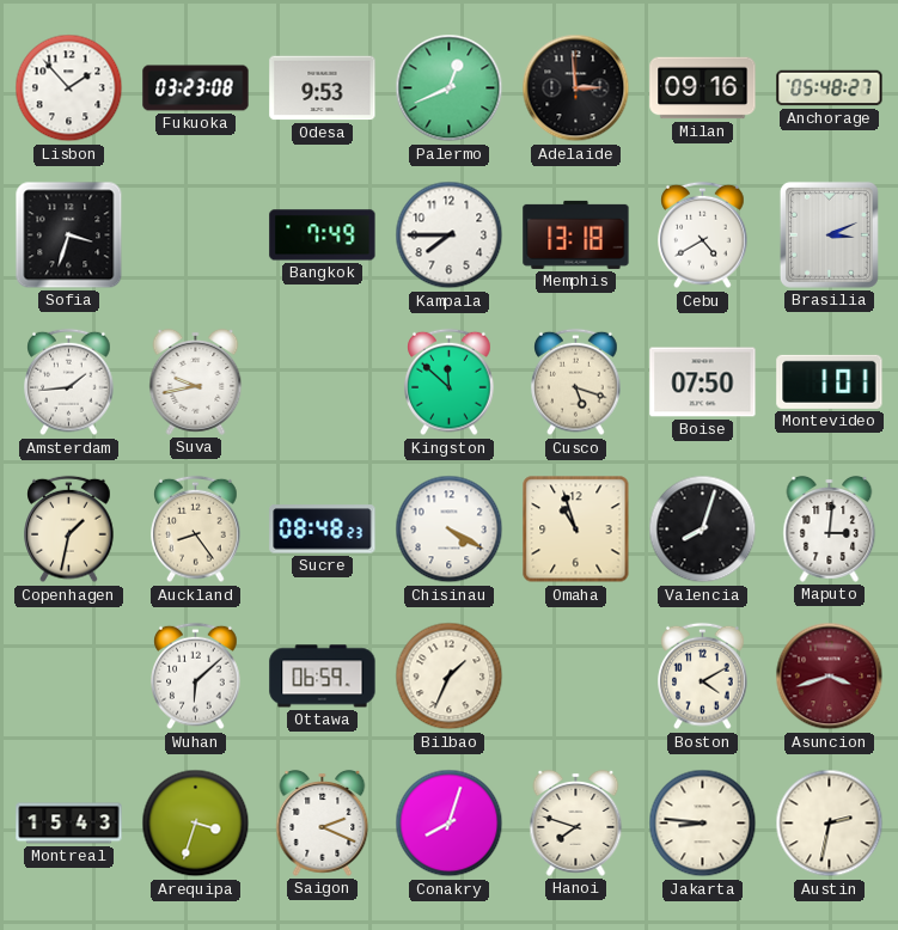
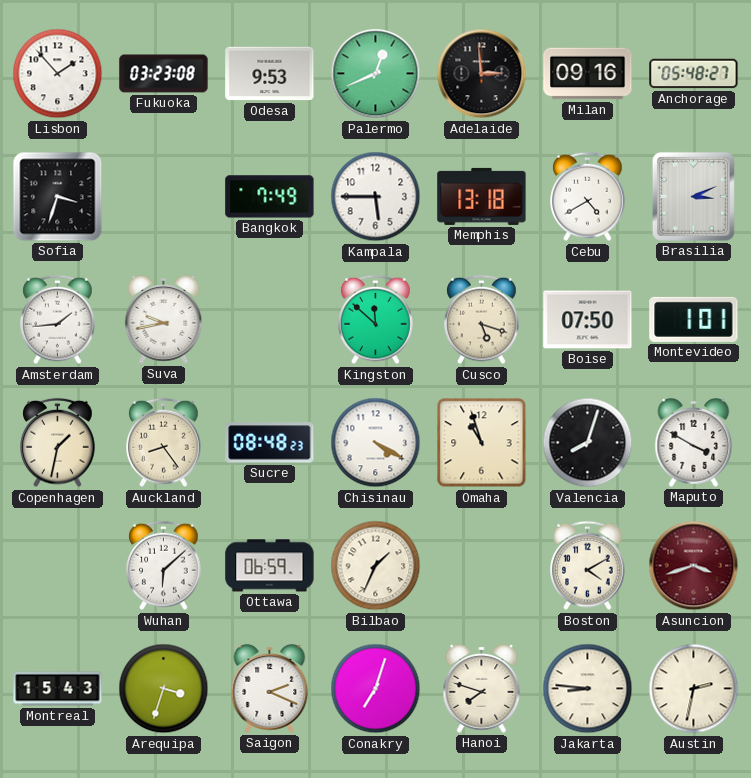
Kampala: 7:45 -> 5:45 (376, 197)
Maputo: 3:01 -> 3:50 (694, 443)
Conakry: 8:03 -> 7:03 (376, 689)
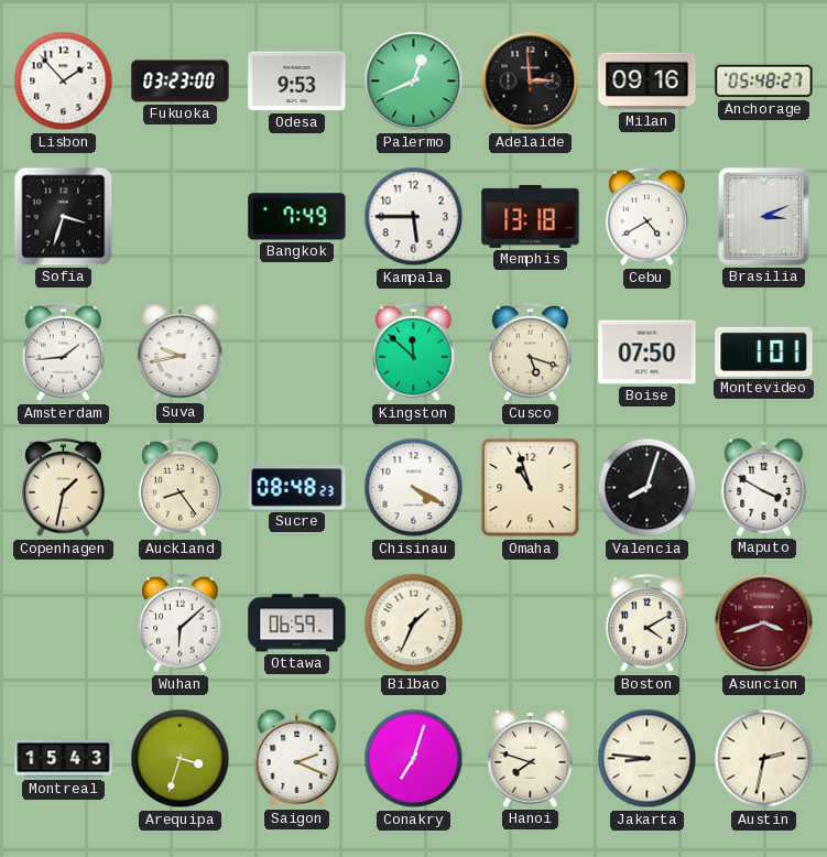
Fukuoka: 03:23:08 -> 03:23:00 (181, 82)
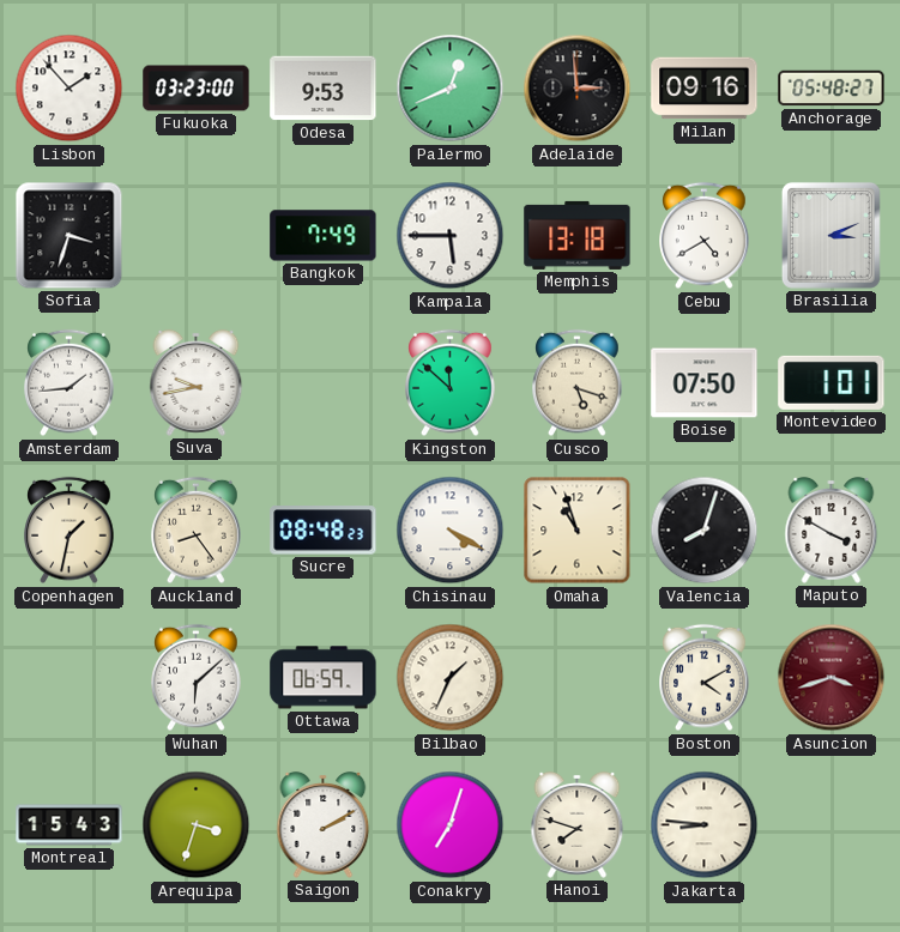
Saigon: 2:19 -> 2:10 (324, 825)
Austin: 2:32 -> none (764, 759)
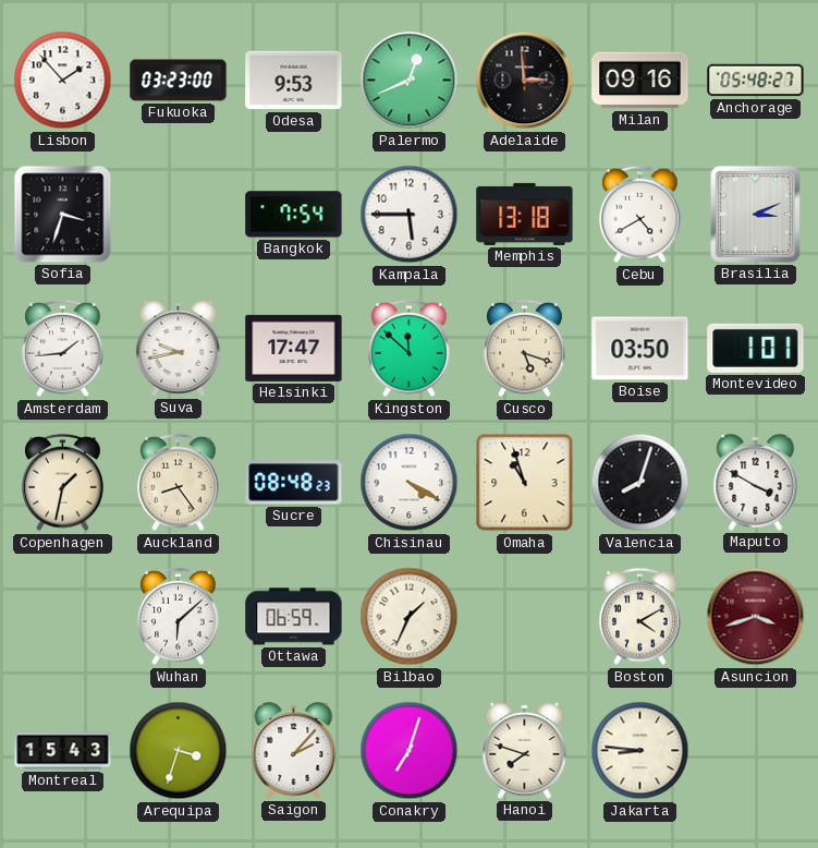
Bangkok: 7:49 -> 7:54 (294, 215)
Helsinki: none -> 17:47 (294, 348)
Boise: 07:50 -> 03:50 (640, 349)
Saigon: 2:10 -> 2:07 (294, 751)
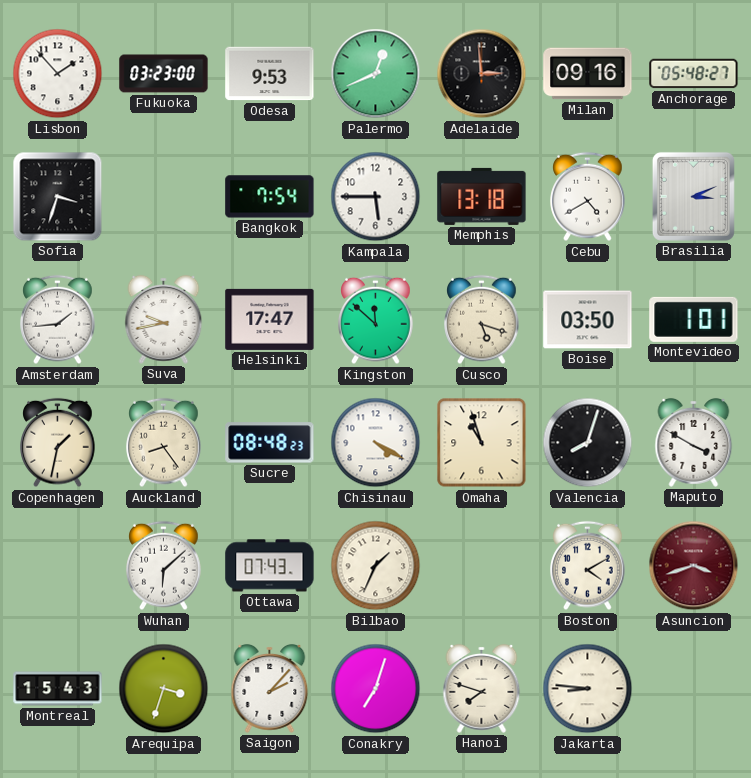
Ottawa: 06:59 -> 07:43 (270, 566)
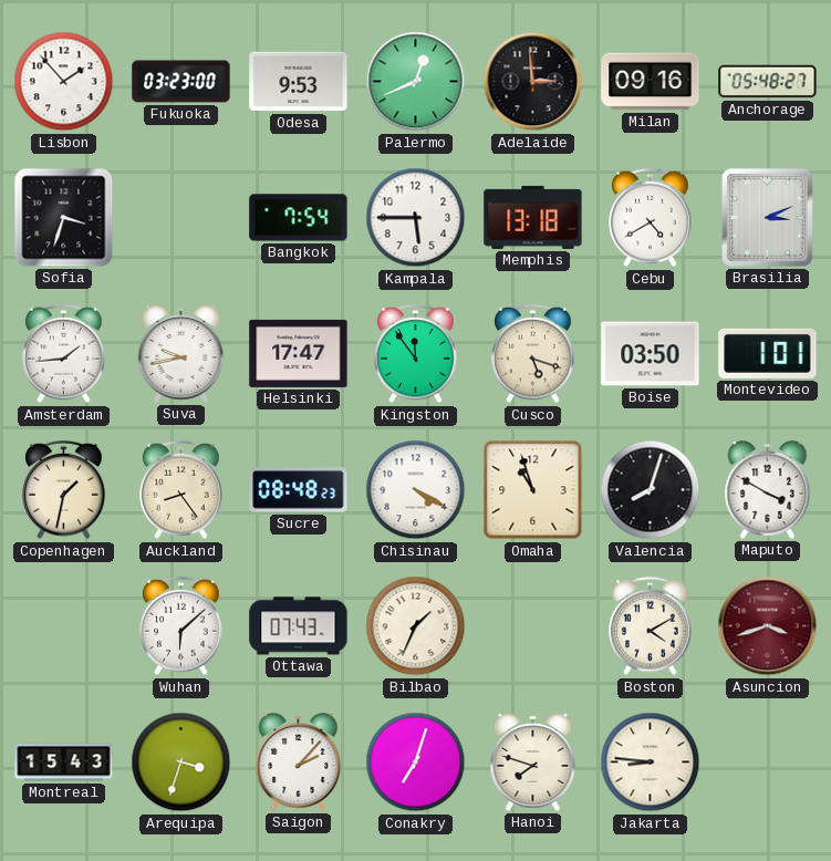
Kingston: 11:52 -> 11:54 (416, 354)
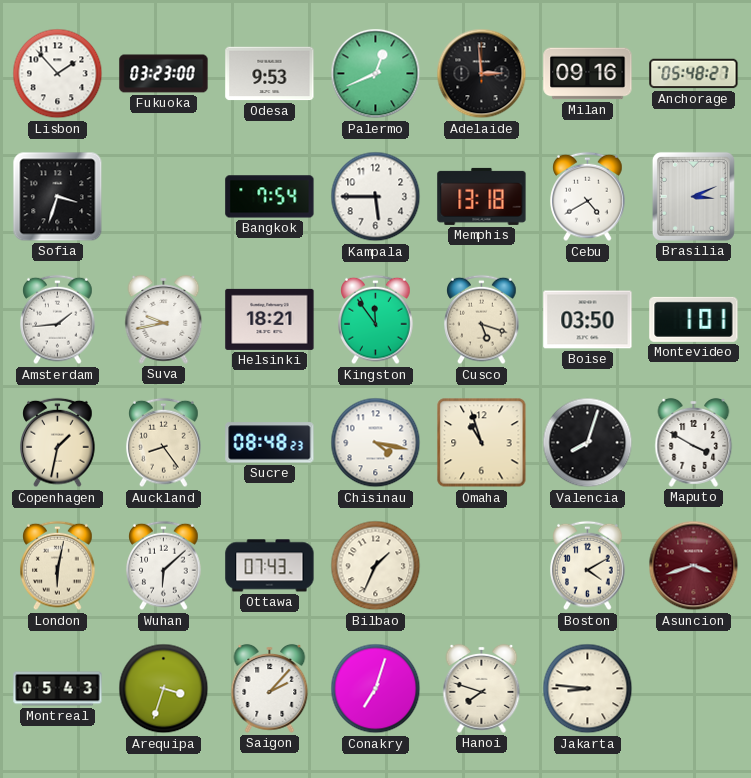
Helsinki: 17:47 -> 18:21 (270, 319)
Chisinau: 4:20 -> 4:17 (376, 443)
London: none -> 6:02 (58, 566)
Montreal: 15:43 -> 05:43 (58, 689)
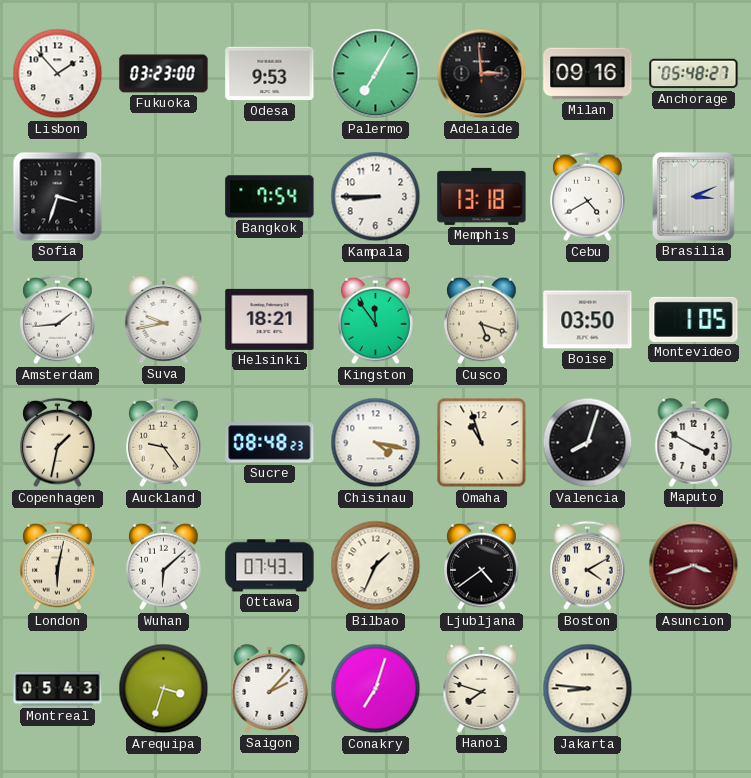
Palermo: 12:41 -> 7:05 (376, 74)
Kampala: 5:45 -> 8:45 (376, 197)
Montevideo: 1:01 -> 1:05 (694, 319)
Auckland: 8:24 -> 9:24 (164, 443)
Ljubljana: none -> 4:39 (482, 566)
